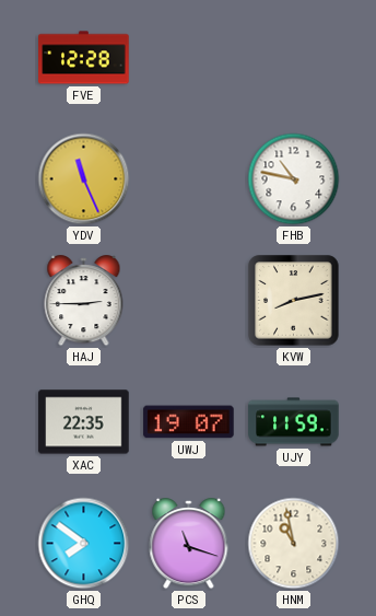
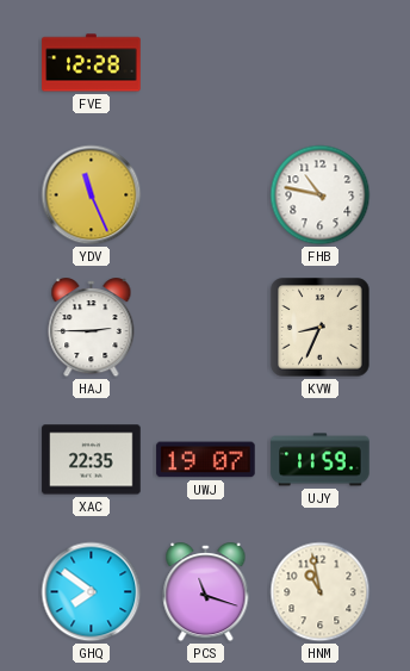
KVW: 8:13 -> 8:34 (321, 328)
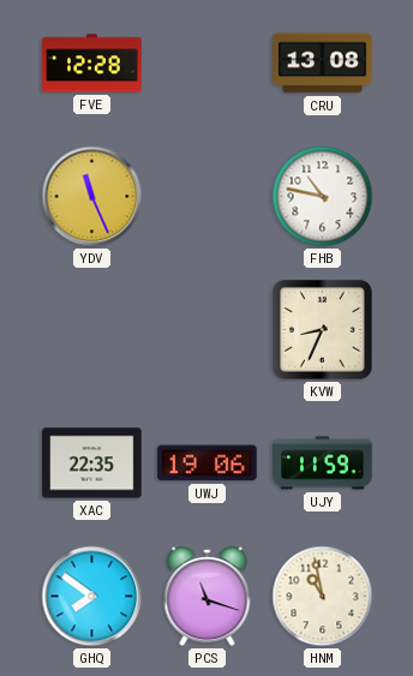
CRU: none -> 13:08 (323, 64)
HAJ: 2:45 -> none (92, 328)
UWJ: 19:07 -> 19:06 (208, 463)
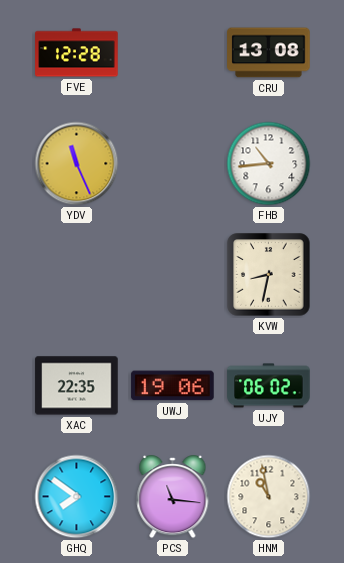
FHB: 10:47 -> 10:44 (269, 164)
KVW: 8:34 -> 8:32 (269, 275)
UJY: 11:59 -> 06:02 (269, 386)
PCS: 11:18 -> 11:16 (173, 497)
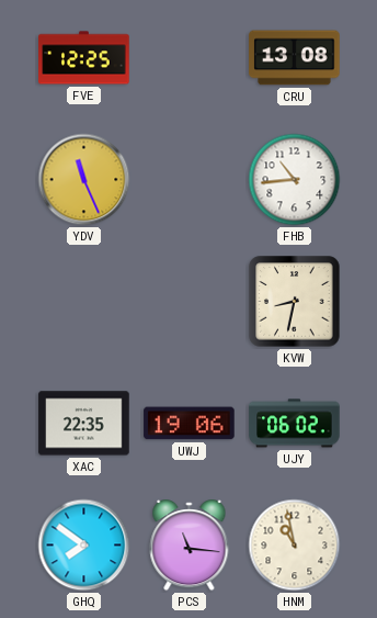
FVE: 12:28 -> 12:25 (84, 58)
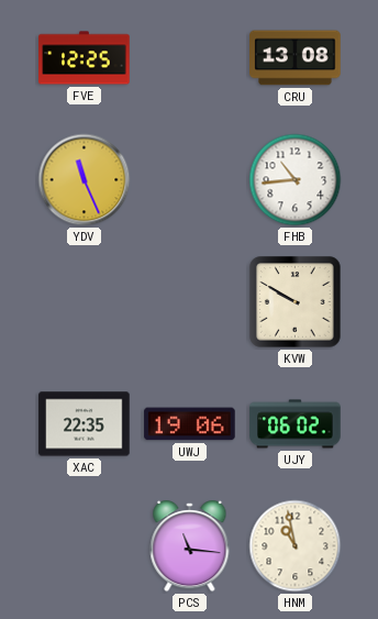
KVW: 8:32 -> 9:50 (296, 302)
GHQ: 7:51 -> none (84, 546)
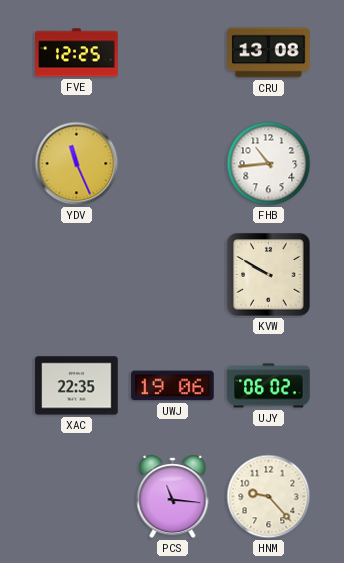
HNM: 10:58 -> 9:23 (269, 497)
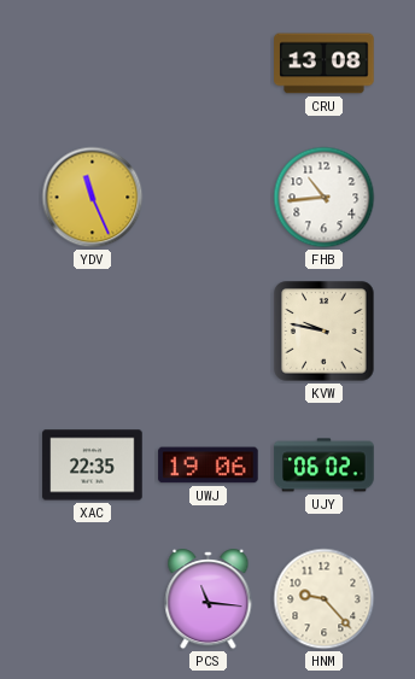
FVE: 12:25 -> none (77, 53)
KVW: 9:50 -> 9:47 (325, 332)
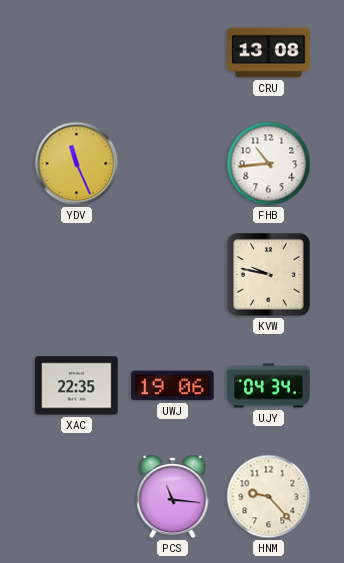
UJY: 06:02 -> 04:34 (269, 386)
